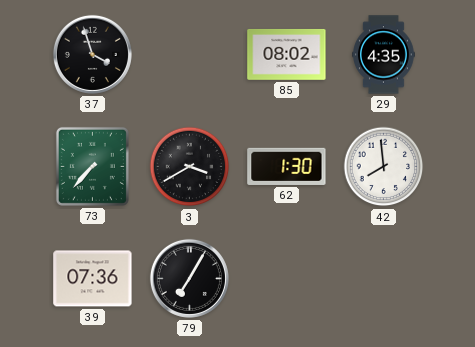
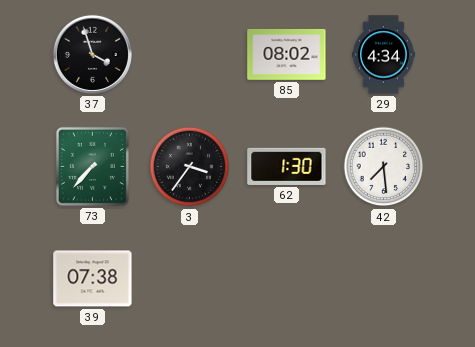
29: 4:35 -> 4:34 (384, 55)
3: 3:40 -> 3:36 (190, 167)
42: 7:59 -> 7:29 (384, 167)
39: 07:36 -> 07:38 (93, 279)
79: 7:05 -> none (189, 278)
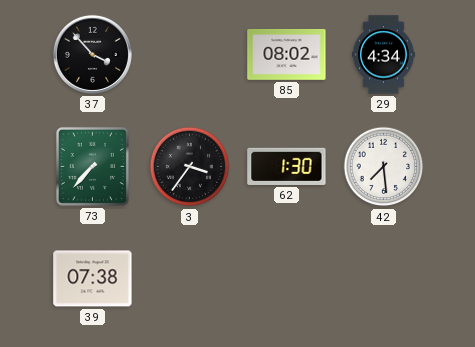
37: 3:57 -> 3:53 (92, 54)
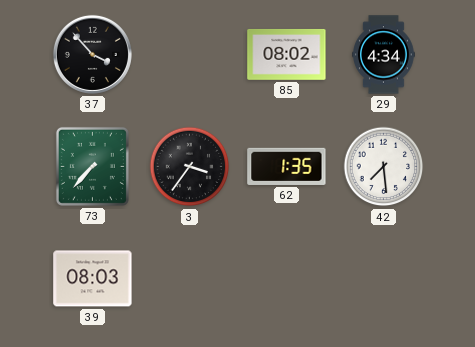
62: 1:30 -> 1:35 (287, 166)
39: 07:38 -> 08:03 (93, 279)
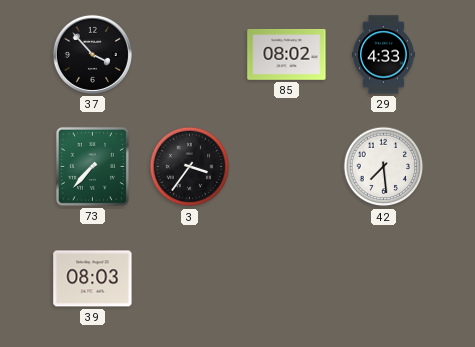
29: 4:34 -> 4:33 (384, 55)
62: 1:35 -> none (287, 166)
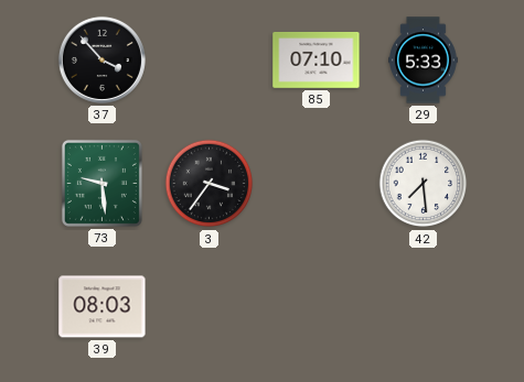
85: 08:02 -> 07:10 (317, 61)
29: 4:33 -> 5:33 (424, 61)
73: 7:37 -> 9:29 (101, 183)
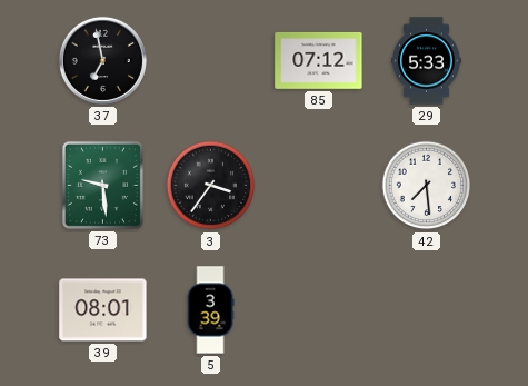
37: 3:53 -> 6:58 (102, 60)
85: 07:10 -> 07:12 (319, 61)
39: 08:03 -> 08:01 (103, 310)
5: none -> 3:39 (210, 310)
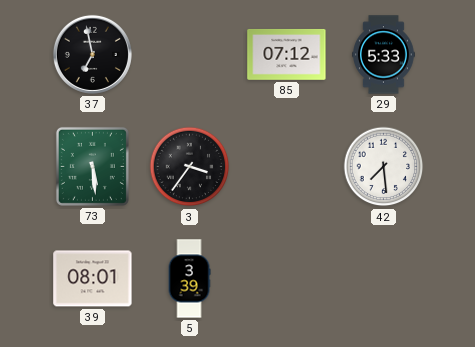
73: 9:29 -> 5:29 (92, 166)
